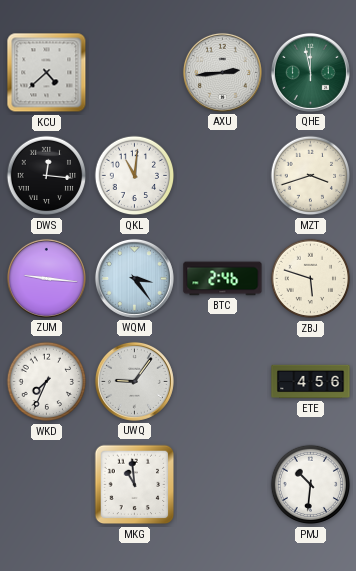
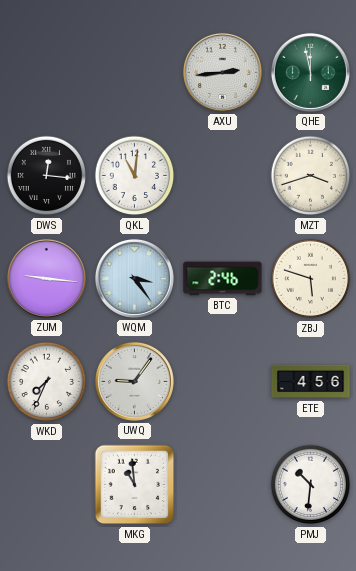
KCU: 4:38 -> none (47, 73)
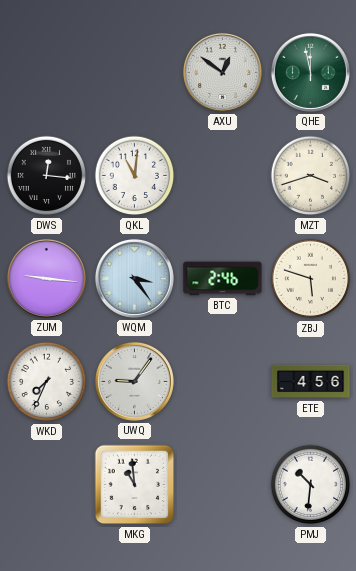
AXU: 2:44 -> 12:51 (222, 72)
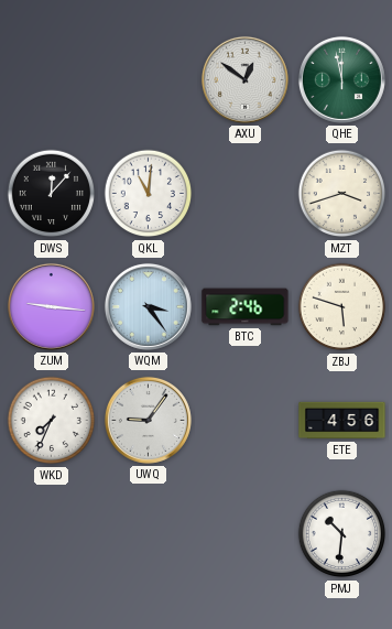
DWS: 12:16 -> 12:07 (52, 194)
MKG: 10:59 -> none (135, 485)
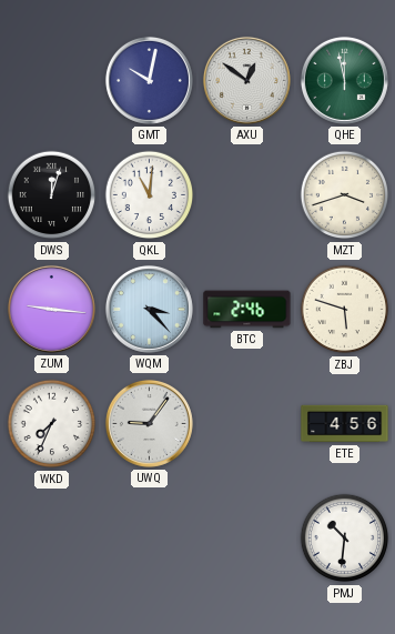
GMT: none -> 10:02 (149, 80)
DWS: 12:07 -> 12:03 (52, 195)
WQM: 3:24 -> 3:23 (149, 309)
